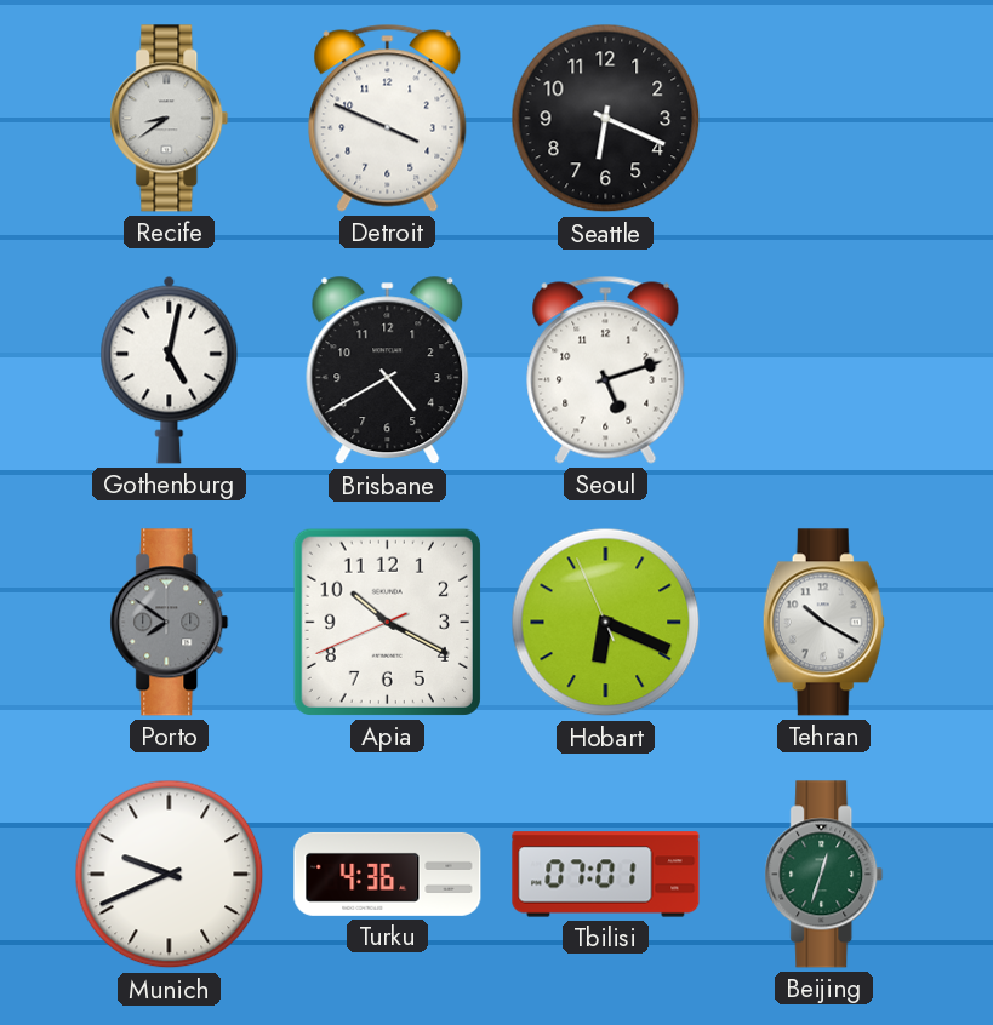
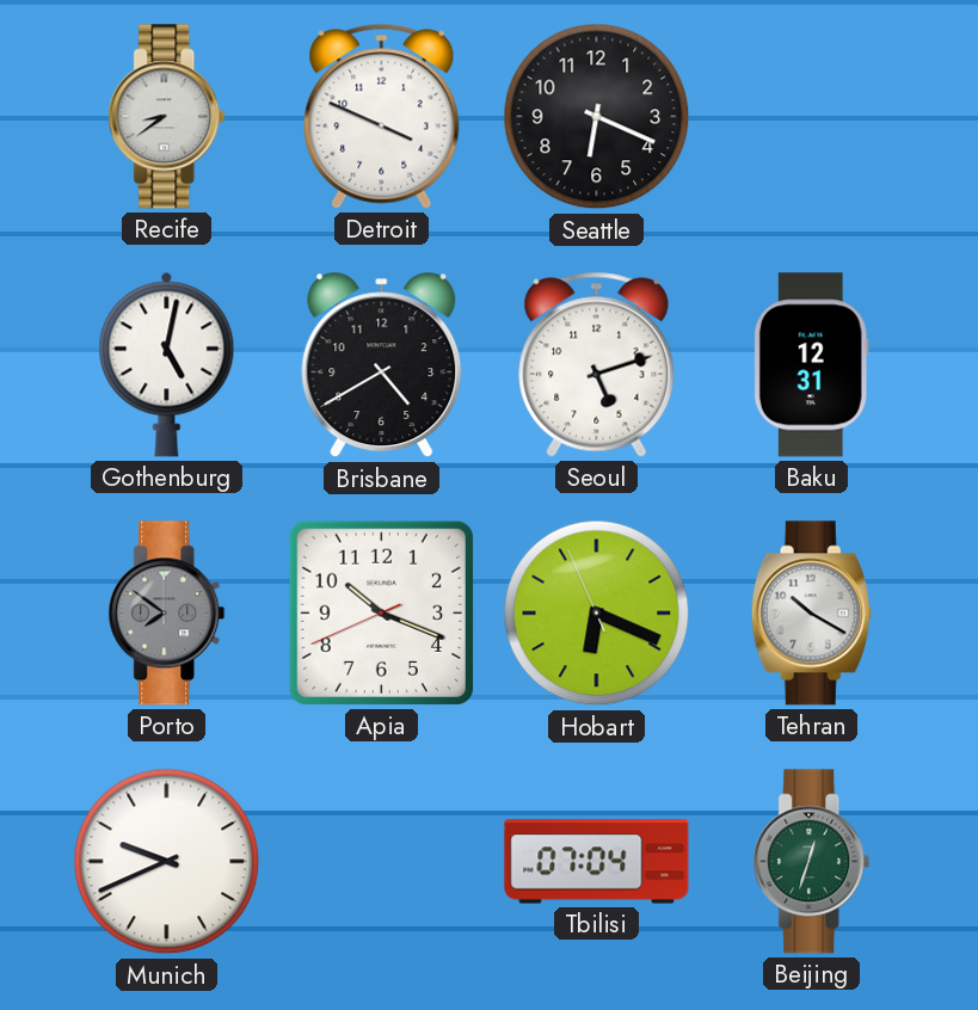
Baku: none -> 12:31 (811, 365)
Apia: 10:19 -> 10:18 (381, 612)
Turku: 4:36 -> none (388, 874)
Tbilisi: 07:01 -> 07:04 (597, 862)
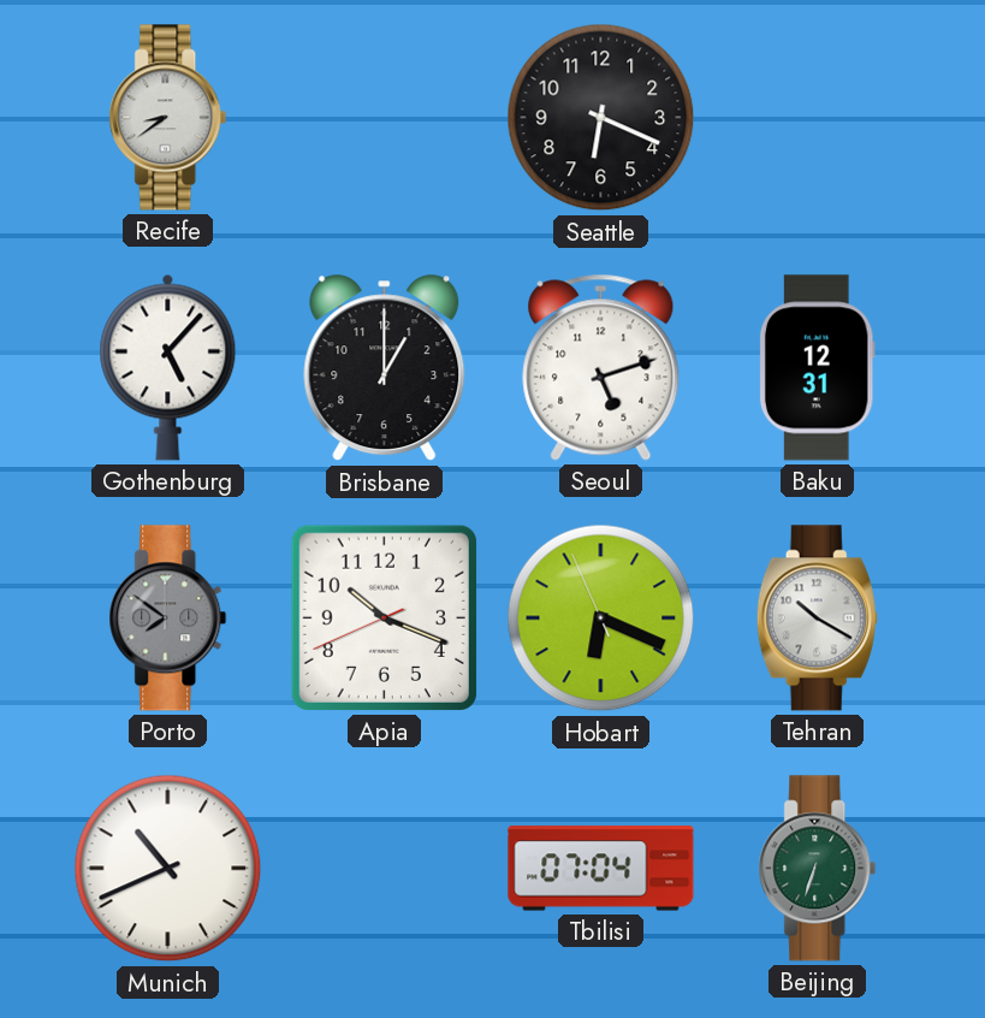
Detroit: 3:49 -> none (382, 116)
Gothenburg: 5:02 -> 5:07 (168, 367)
Brisbane: 4:40 -> 1:00 (385, 368)
Munich: 9:41 -> 10:41 (168, 869)
Beijing: 12:33 -> 6:33 (818, 869)
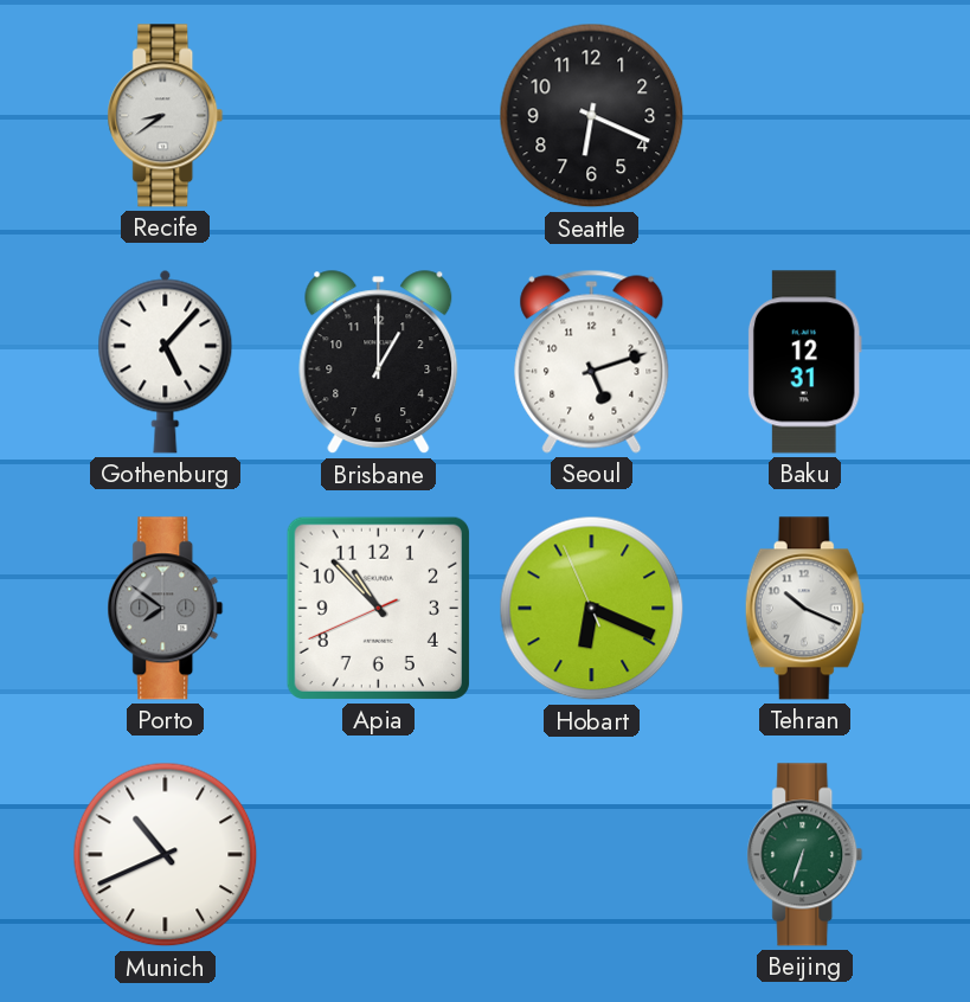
Apia: 10:18 -> 10:52 (378, 608)
Tehran: 10:20 -> 10:19 (804, 609)
Tbilisi: 07:04 -> none (601, 869)
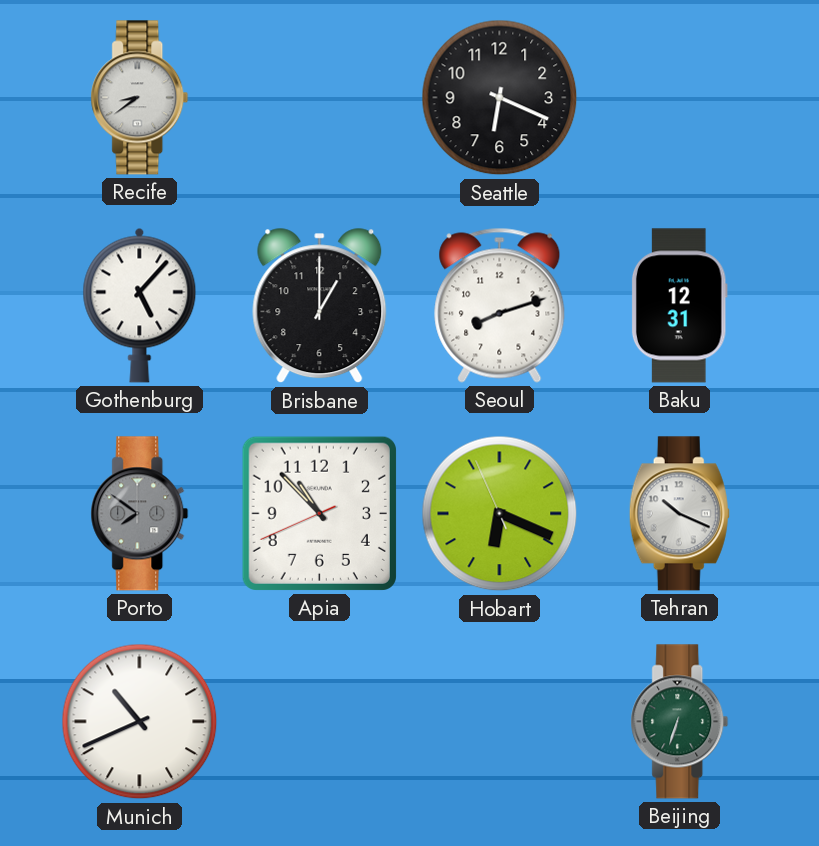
Seoul: 5:12 -> 8:12 (500, 305)
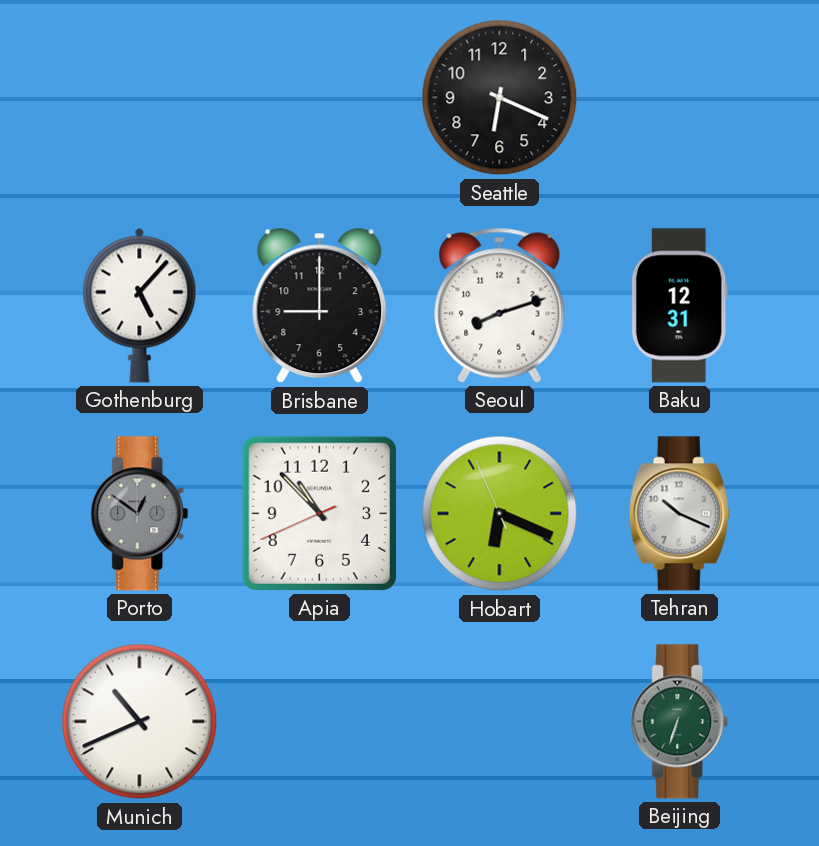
Recife: 8:39 -> none (140, 98)
Brisbane: 1:00 -> 9:00 (320, 306)
Porto: 7:51 -> 12:51 (140, 514)
